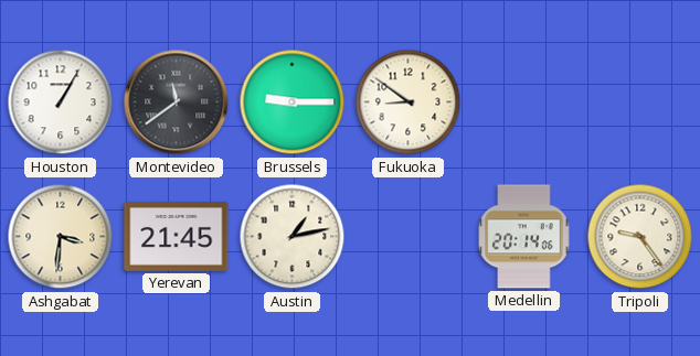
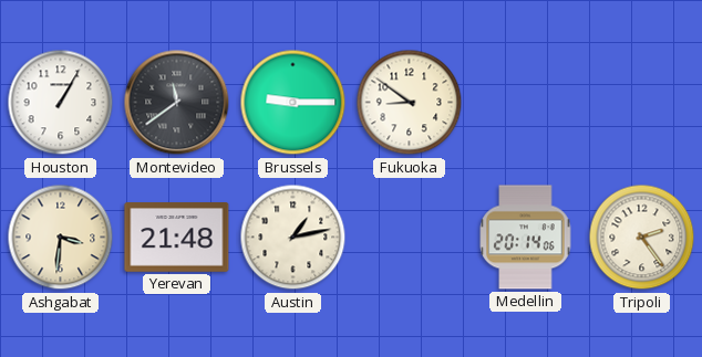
Yerevan: 21:45 -> 21:48 (177, 238)
Tripoli: 9:24 -> 2:24 (642, 238)
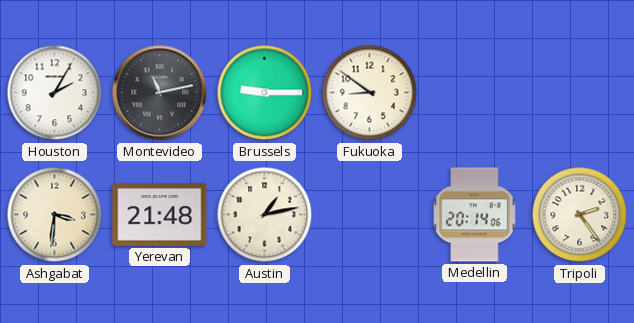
Houston: 1:05 -> 2:05 (55, 93)
Montevideo: 11:39 -> 11:13 (160, 93)
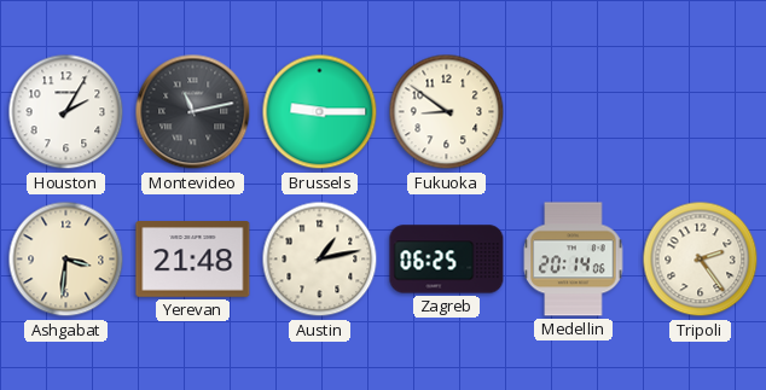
Zagreb: none -> 06:25 (447, 260)
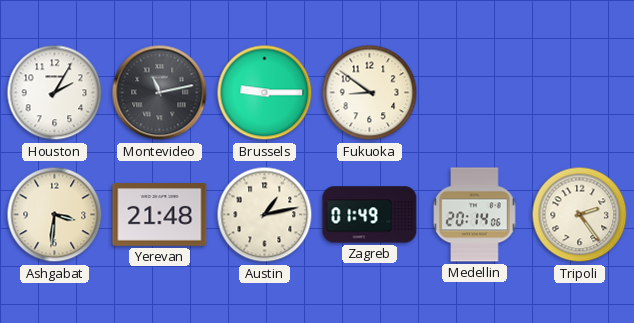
Zagreb: 06:25 -> 01:49 (370, 215)
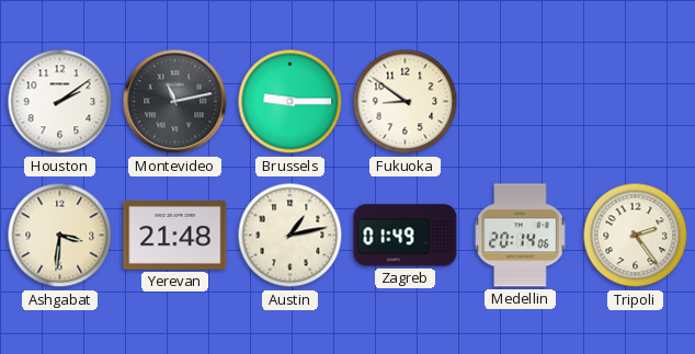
Houston: 2:05 -> 2:09 (60, 102)
